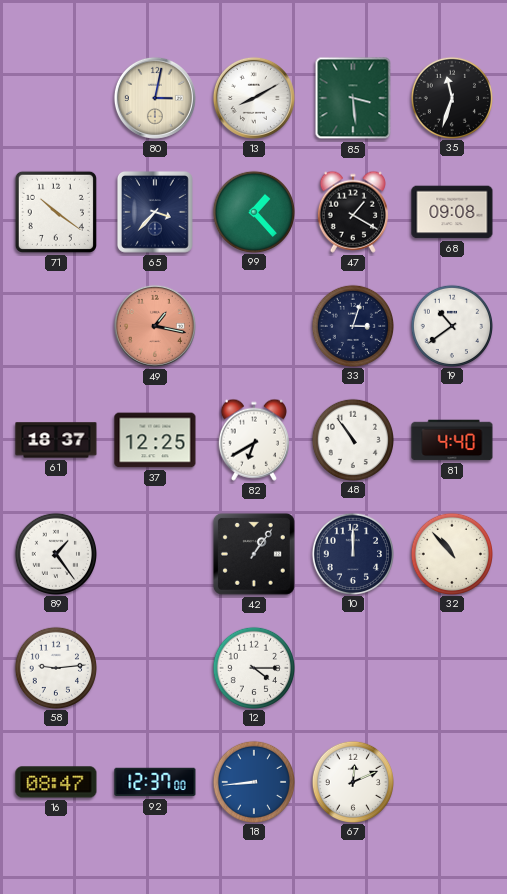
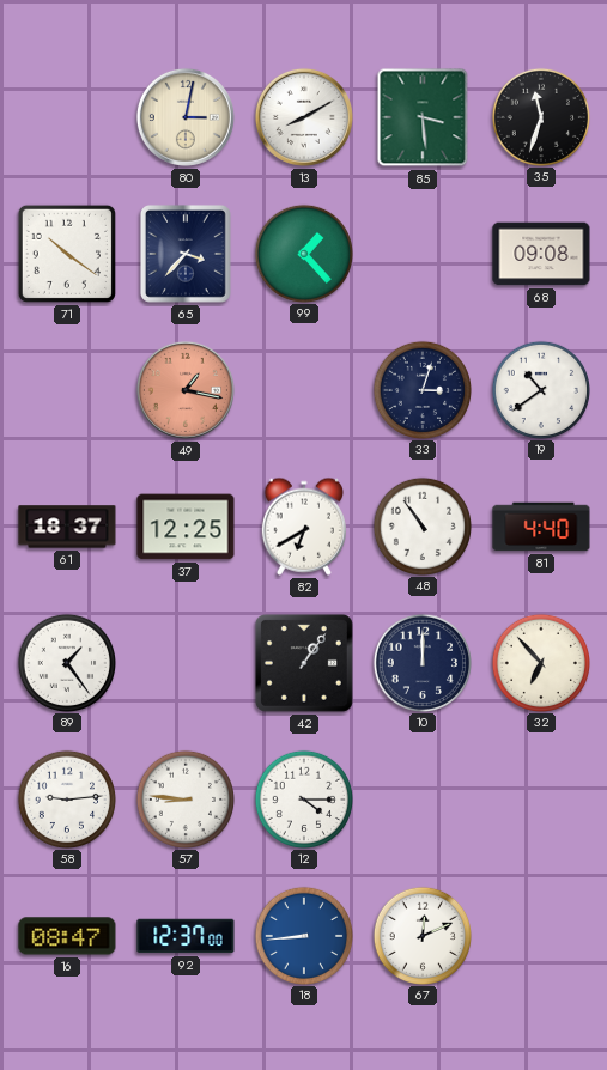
47: 1:20 -> none (353, 212)
32: 10:53 -> 6:53 (540, 662)
57: none -> 8:46 (184, 798)
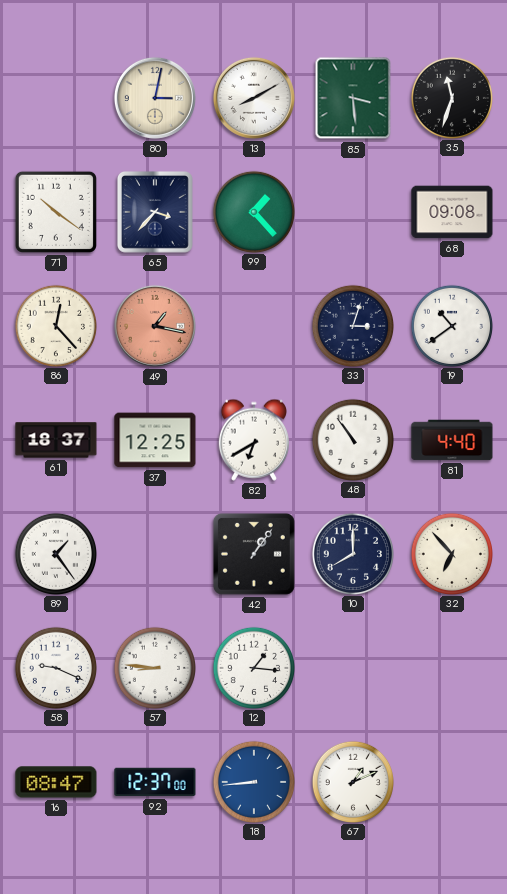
86: none -> 12:23 (55, 325)
10: 12:00 -> 8:00 (352, 553)
58: 9:14 -> 9:19 (55, 667)
12: 4:15 -> 1:16 (253, 667)
67: 12:11 -> 1:11 (352, 781)
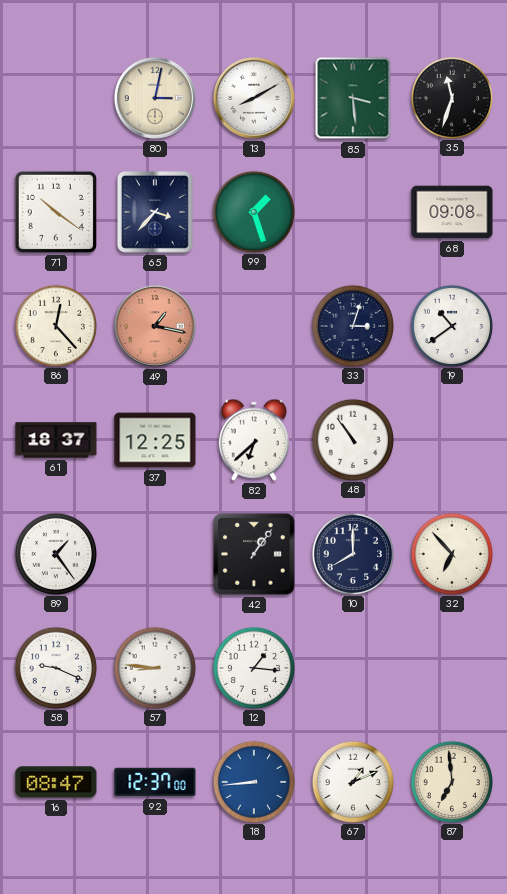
99: 1:23 -> 1:27 (253, 211)
82: 6:40 -> 6:38 (254, 440)
81: 4:40 -> none (452, 440)
87: none -> 6:59 (451, 781)
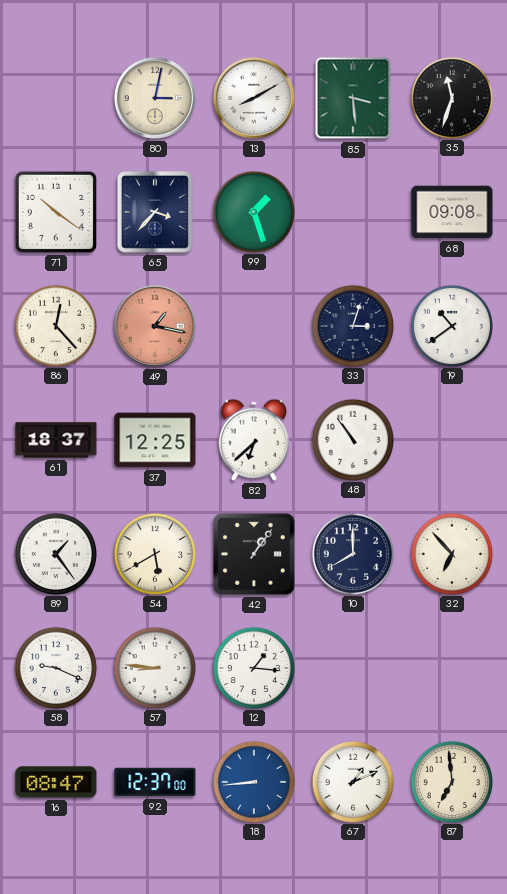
54: none -> 5:40 (154, 553)
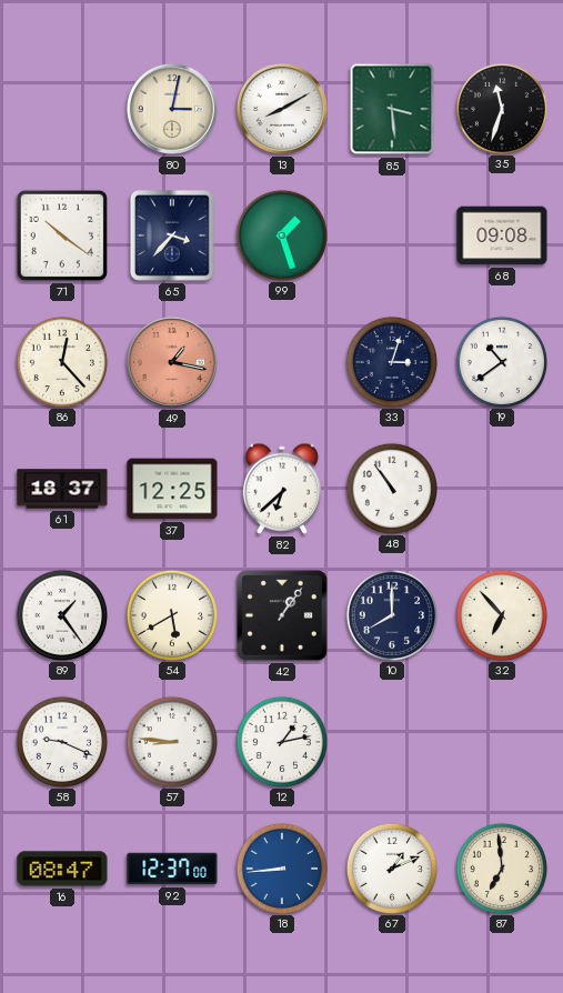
12: 1:16 -> 1:13 (281, 741)
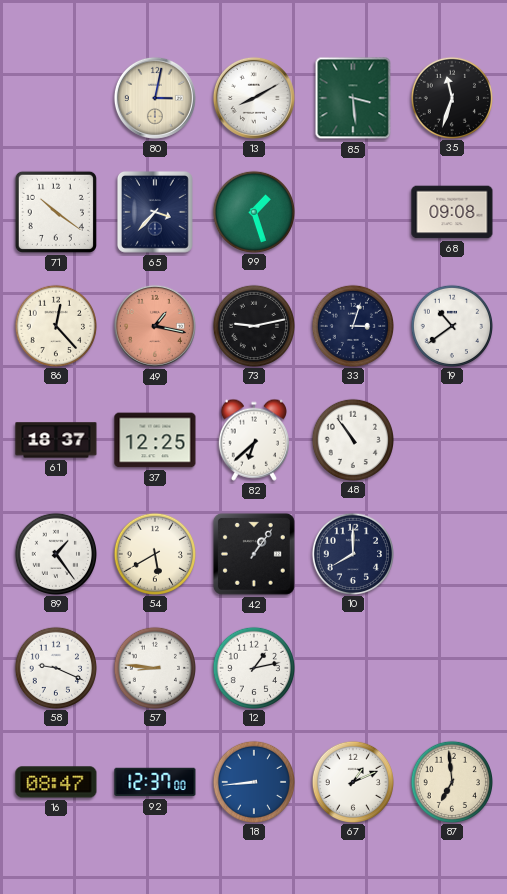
73: none -> 9:13 (253, 325)
32: 6:53 -> none (501, 614)
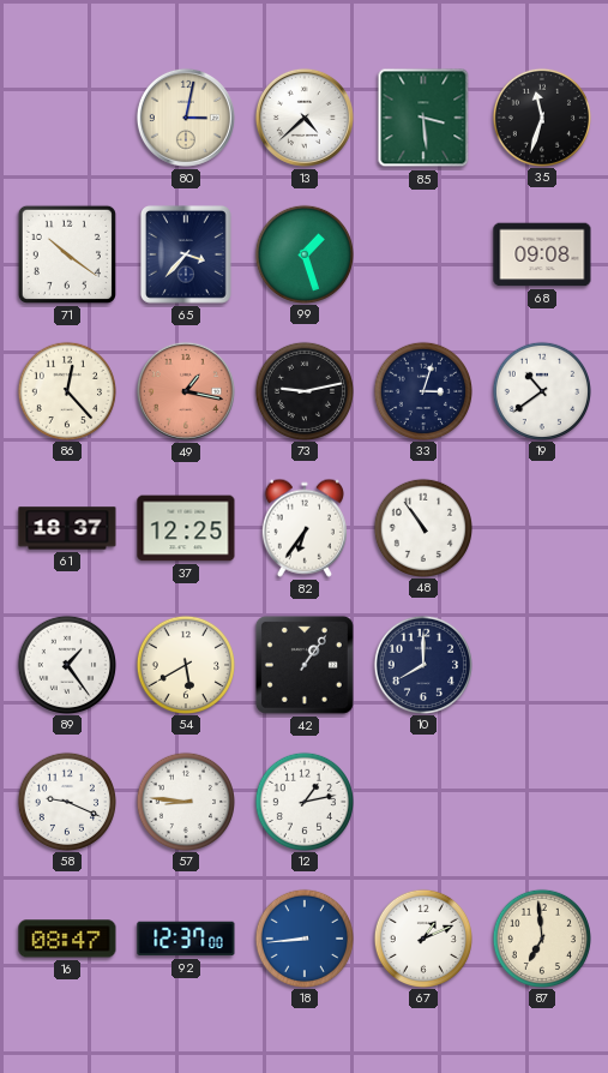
13: 8:10 -> 4:38 (305, 118)
82: 6:38 -> 6:36 (305, 528)
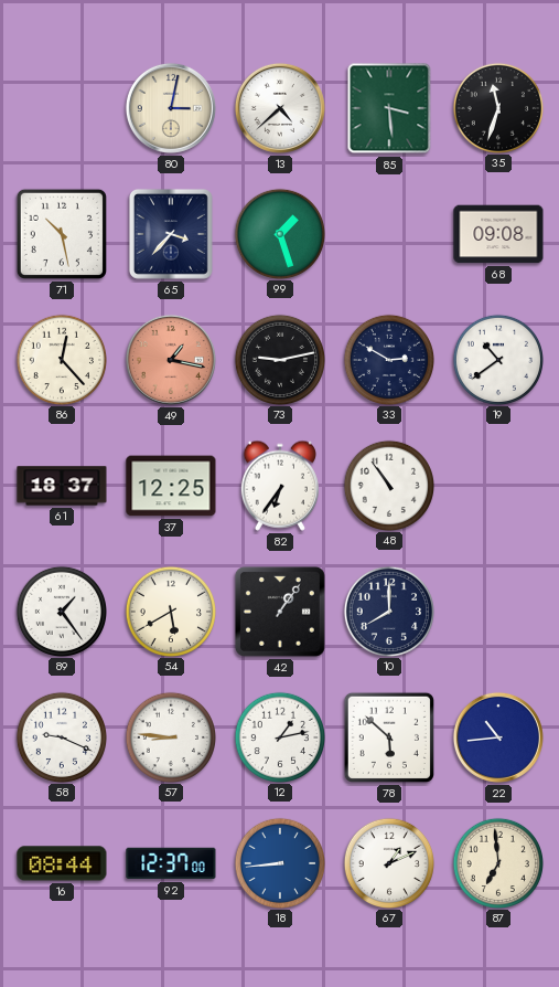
71: 10:21 -> 10:28 (62, 234)
33: 3:03 -> 2:50 (388, 359)
78: none -> 5:52 (389, 737)
22: none -> 10:44 (498, 737)
16: 08:47 -> 08:44 (62, 863)
